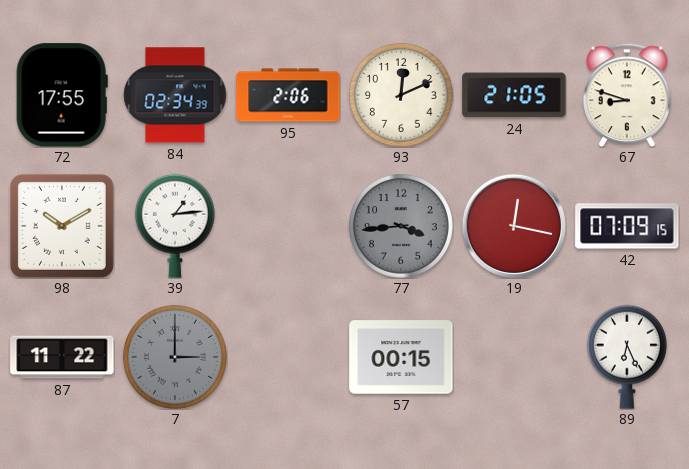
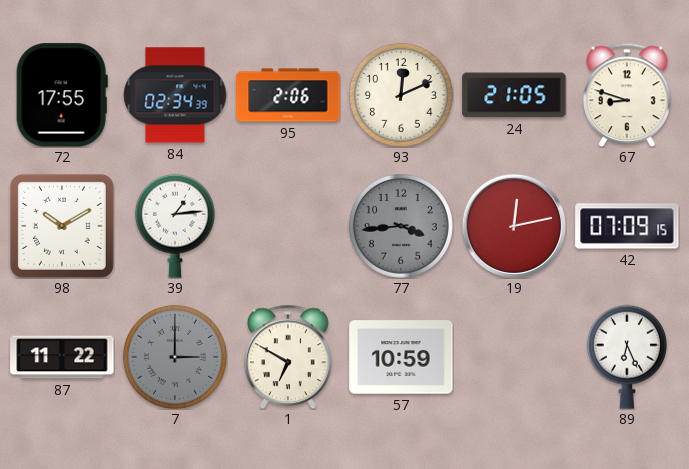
19: 12:17 -> 12:13 (514, 226)
1: none -> 6:50 (288, 357)
57: 00:15 -> 10:59 (401, 357)
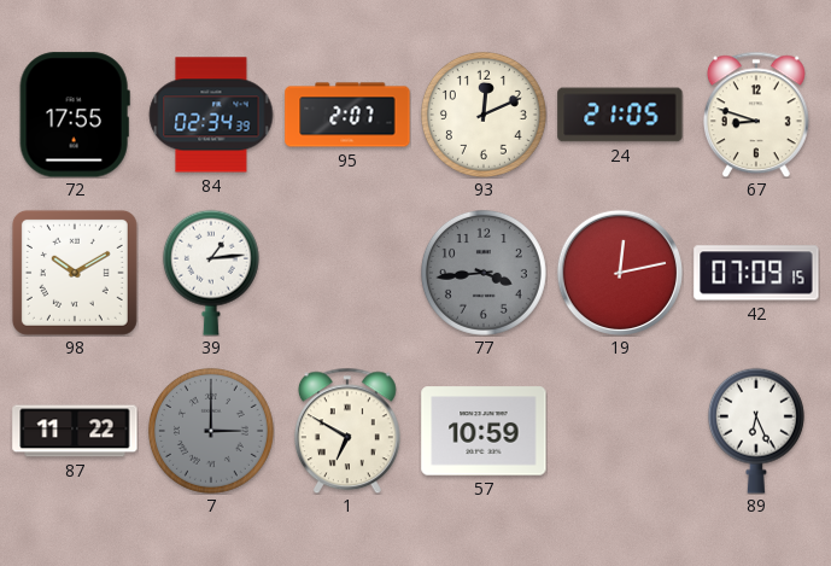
95: 2:06 -> 2:07 (347, 115)
